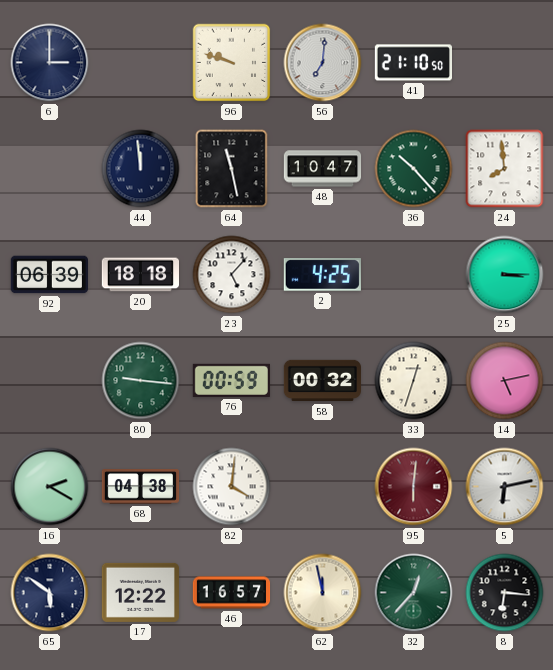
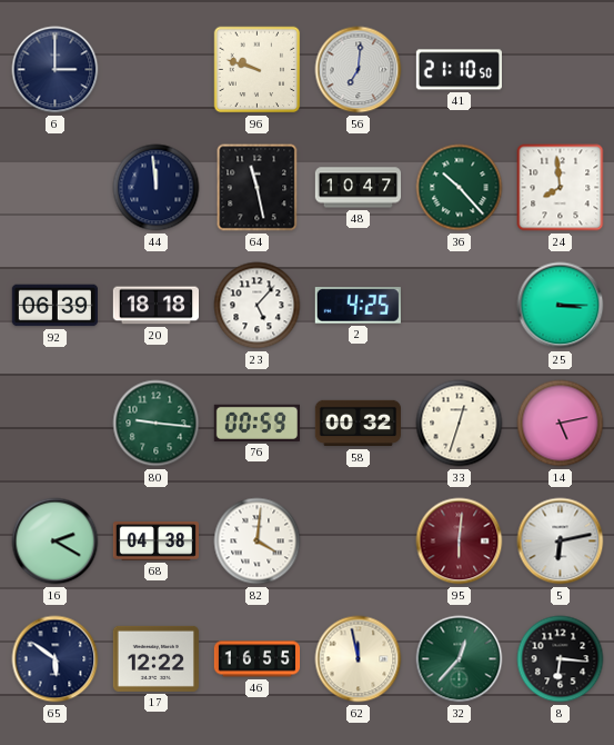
46: 16:57 -> 16:55 (258, 659)
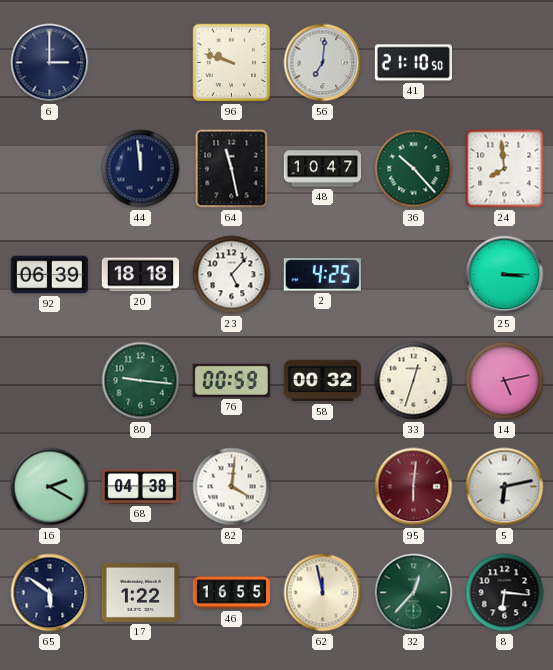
17: 12:22 -> 1:22 (140, 592)
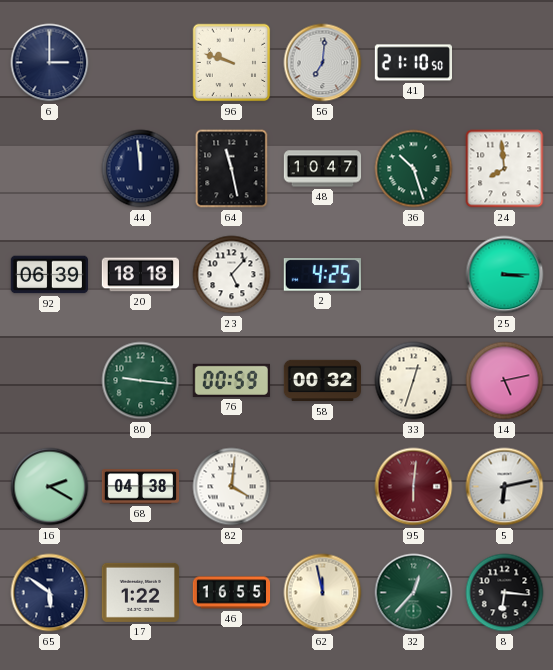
36: 10:23 -> 10:27 (414, 169)
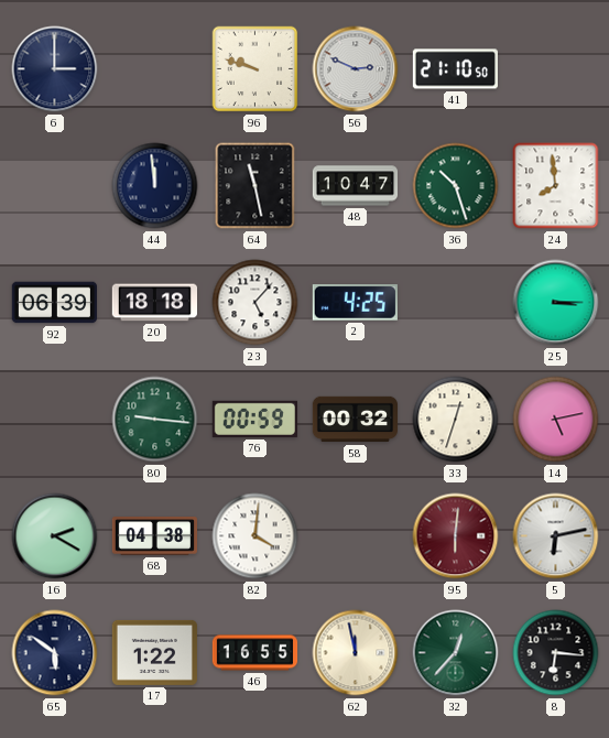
56: 7:01 -> 2:49 (356, 69)
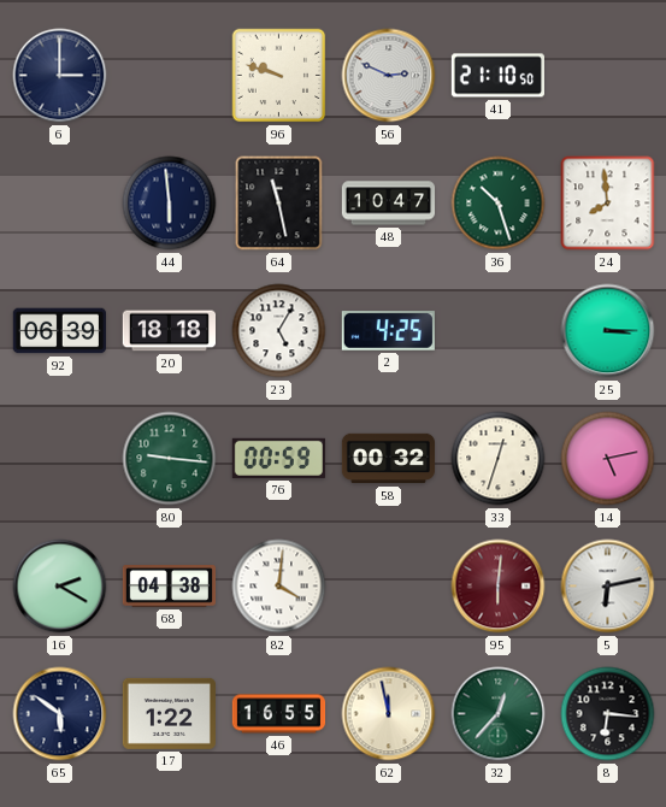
44: 11:59 -> 5:59 (170, 204)
23: 5:07 -> 5:05 (279, 331)
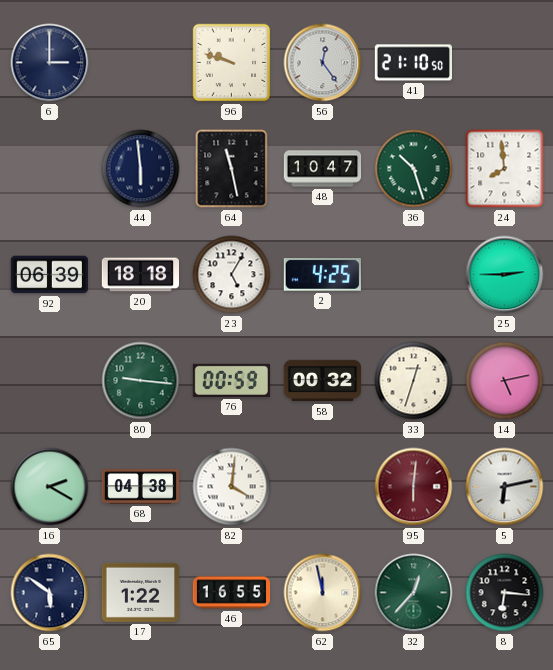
56: 2:49 -> 12:24 (323, 63)
25: 3:15 -> 2:45 (505, 275)
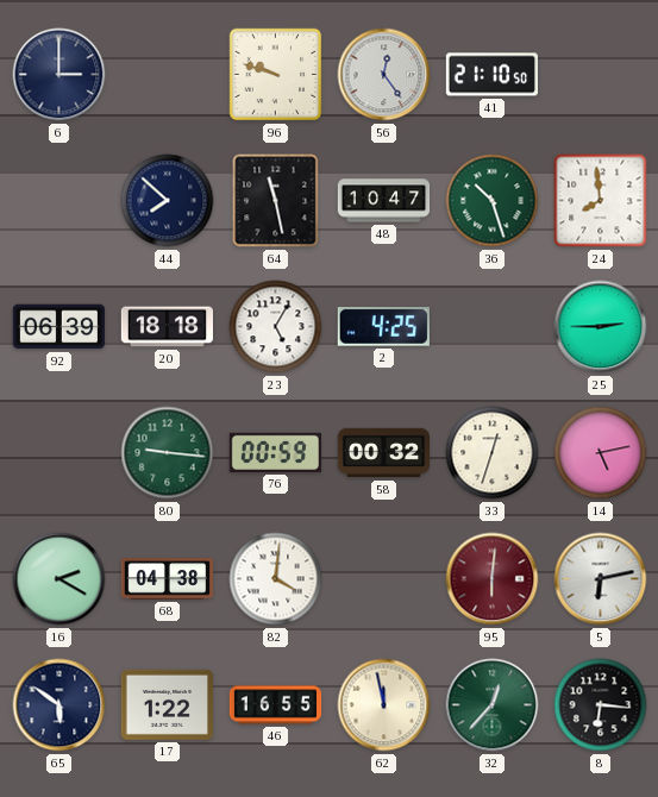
44: 5:59 -> 7:52 (168, 201)
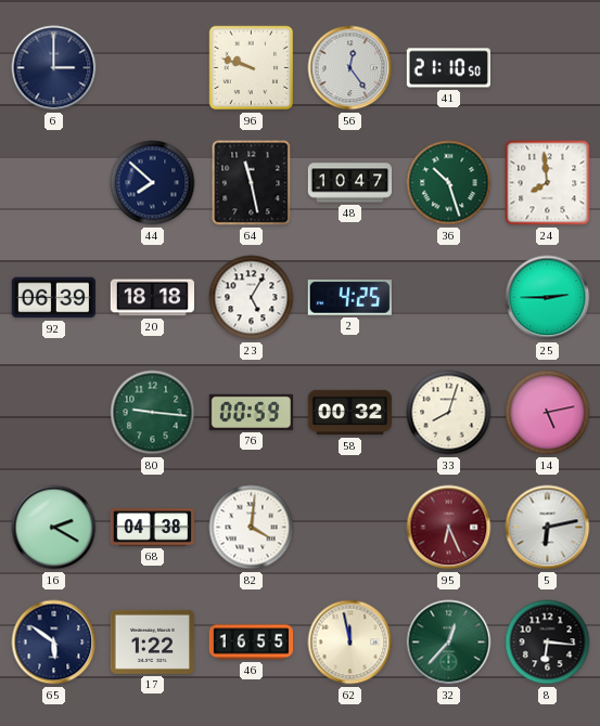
33: 12:33 -> 8:03 (449, 413)
95: 6:01 -> 6:26 (449, 528)
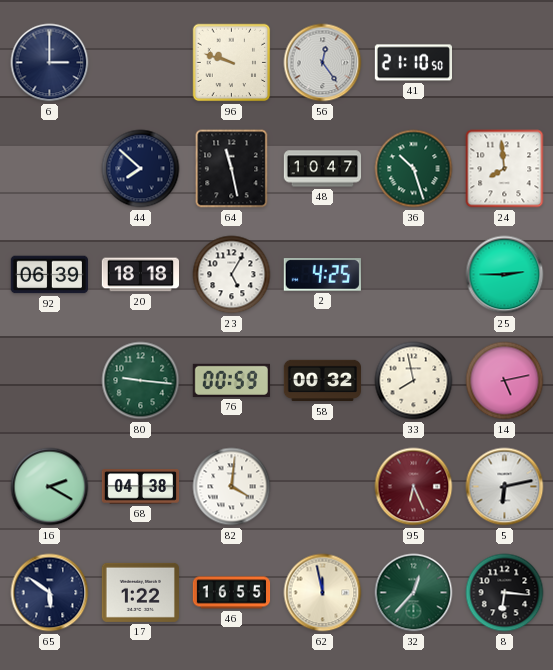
33: 8:03 -> 7:58 (414, 381)
